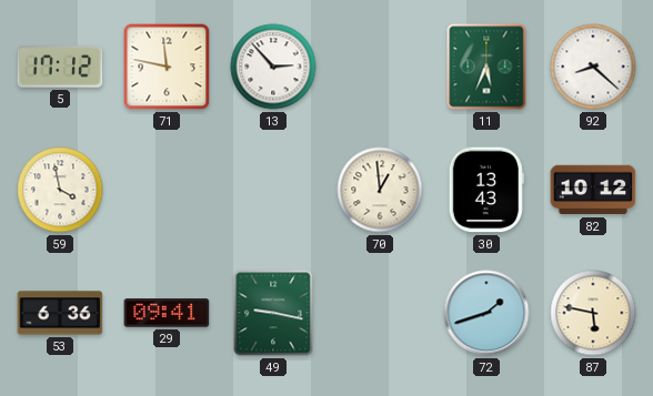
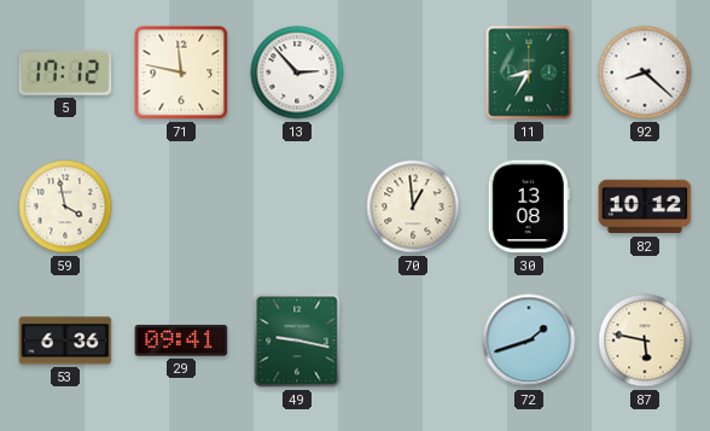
11: 5:34 -> 8:35 (529, 72)
30: 13:43 -> 13:08 (529, 206)
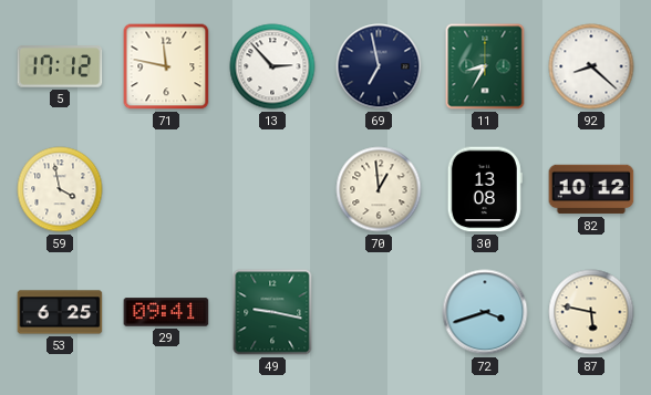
69: none -> 6:58 (379, 66)
53: 6:36 -> 6:25 (60, 312)
72: 1:42 -> 3:42 (485, 312)
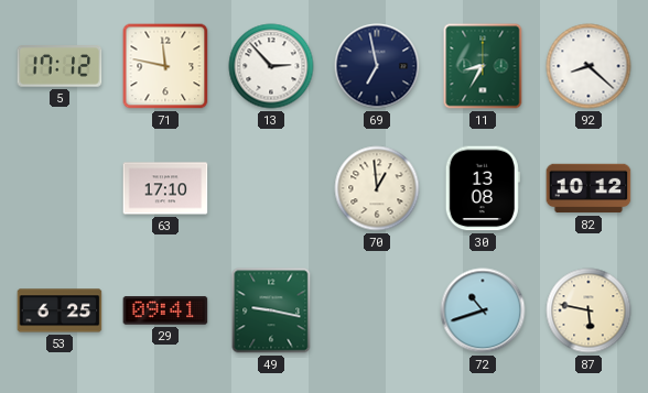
59: 3:58 -> none (60, 189)
63: none -> 17:10 (165, 188)
72: 3:42 -> 10:42 (483, 310)
